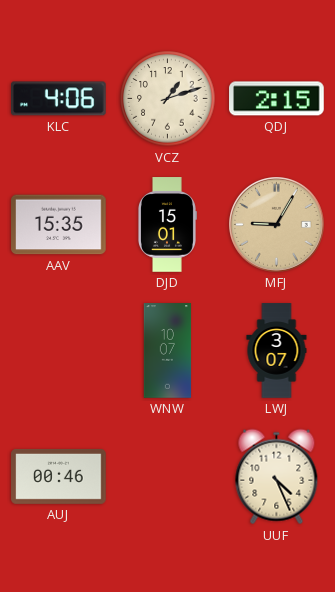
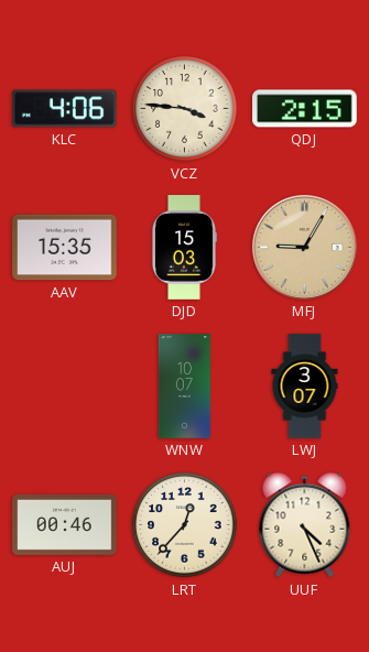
VCZ: 1:12 -> 3:46 (185, 109)
DJD: 15:01 -> 15:03 (184, 248)
LRT: none -> 12:37 (185, 525)
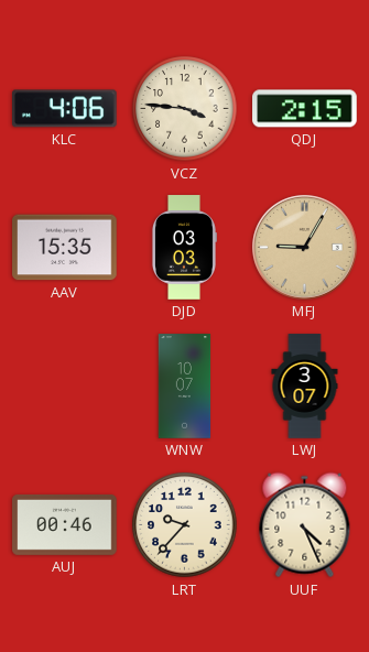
DJD: 15:03 -> 03:03 (184, 248)
LRT: 12:37 -> 9:37 (185, 525)
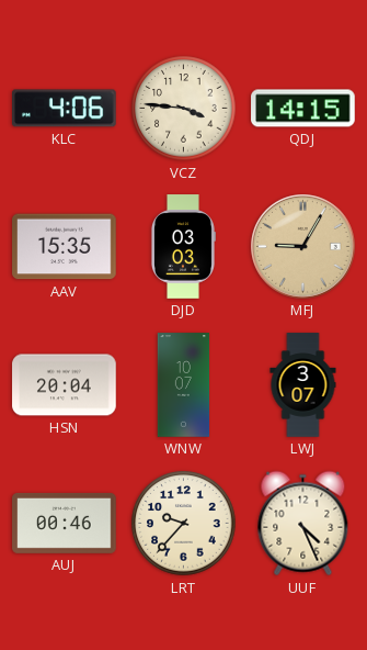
QDJ: 2:15 -> 14:15 (303, 109)
HSN: none -> 20:04 (65, 385)
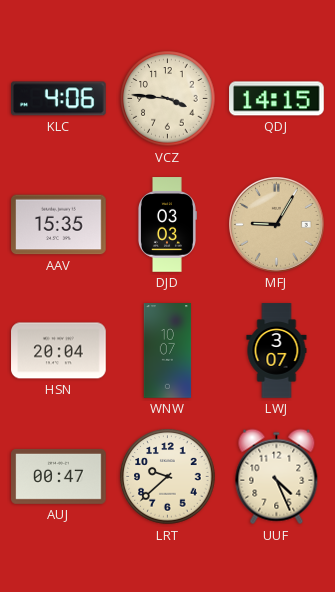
AUJ: 00:46 -> 00:47 (59, 476)
LRT: 9:37 -> 9:38 (168, 477)
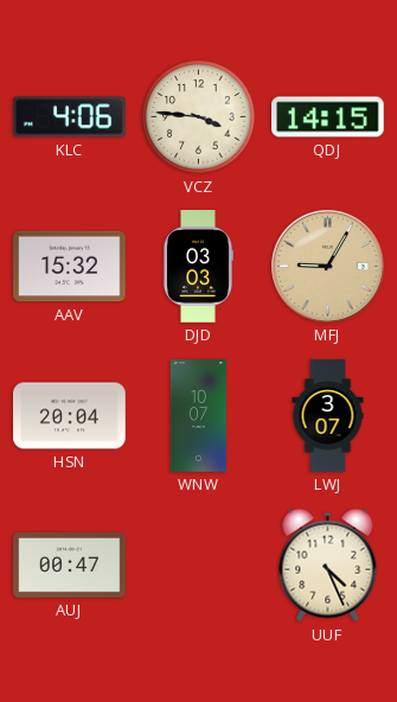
AAV: 15:35 -> 15:32 (70, 267)
LRT: 9:38 -> none (168, 477)
